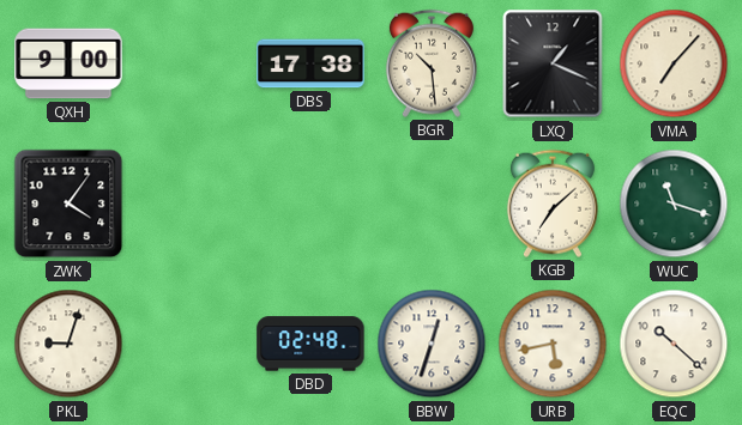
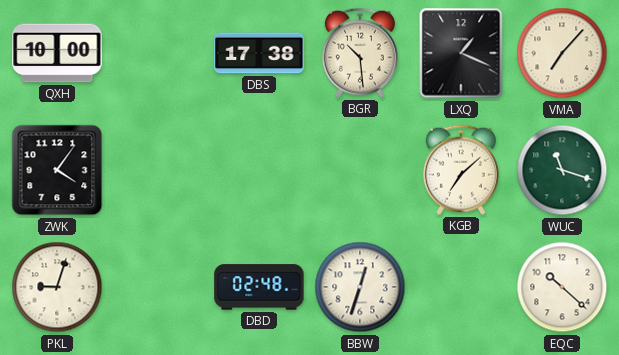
QXH: 9:00 -> 10:00 (57, 53)
URB: 5:43 -> none (553, 344)
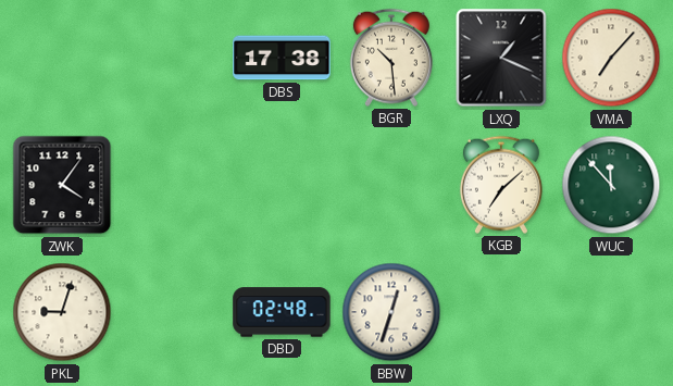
QXH: 10:00 -> none (57, 53)
WUC: 11:18 -> 11:53 (611, 185)
EQC: 10:22 -> none (562, 287)
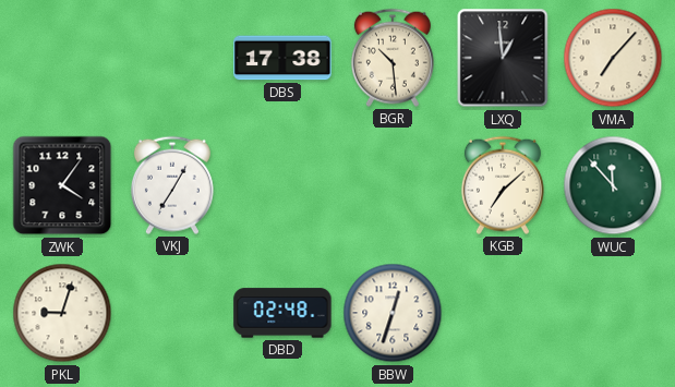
LXQ: 1:19 -> 12:59 (503, 58)
VKJ: none -> 7:05 (172, 185)
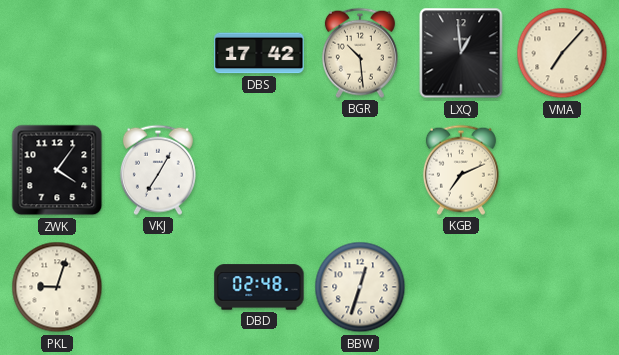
DBS: 17:38 -> 17:42 (259, 53)
KGB: 7:08 -> 7:11 (461, 170)
WUC: 11:53 -> none (613, 185)
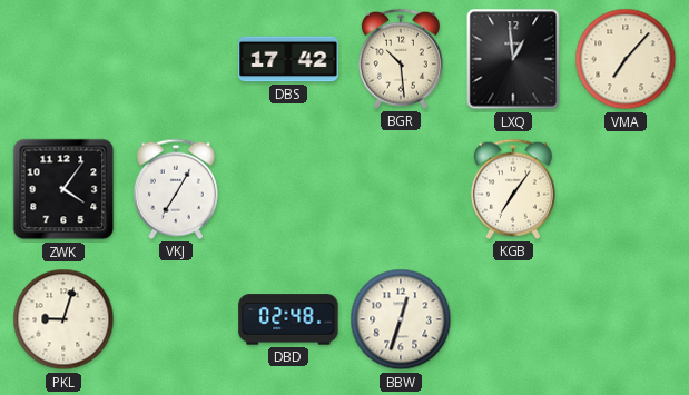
KGB: 7:11 -> 7:06 (513, 189)
